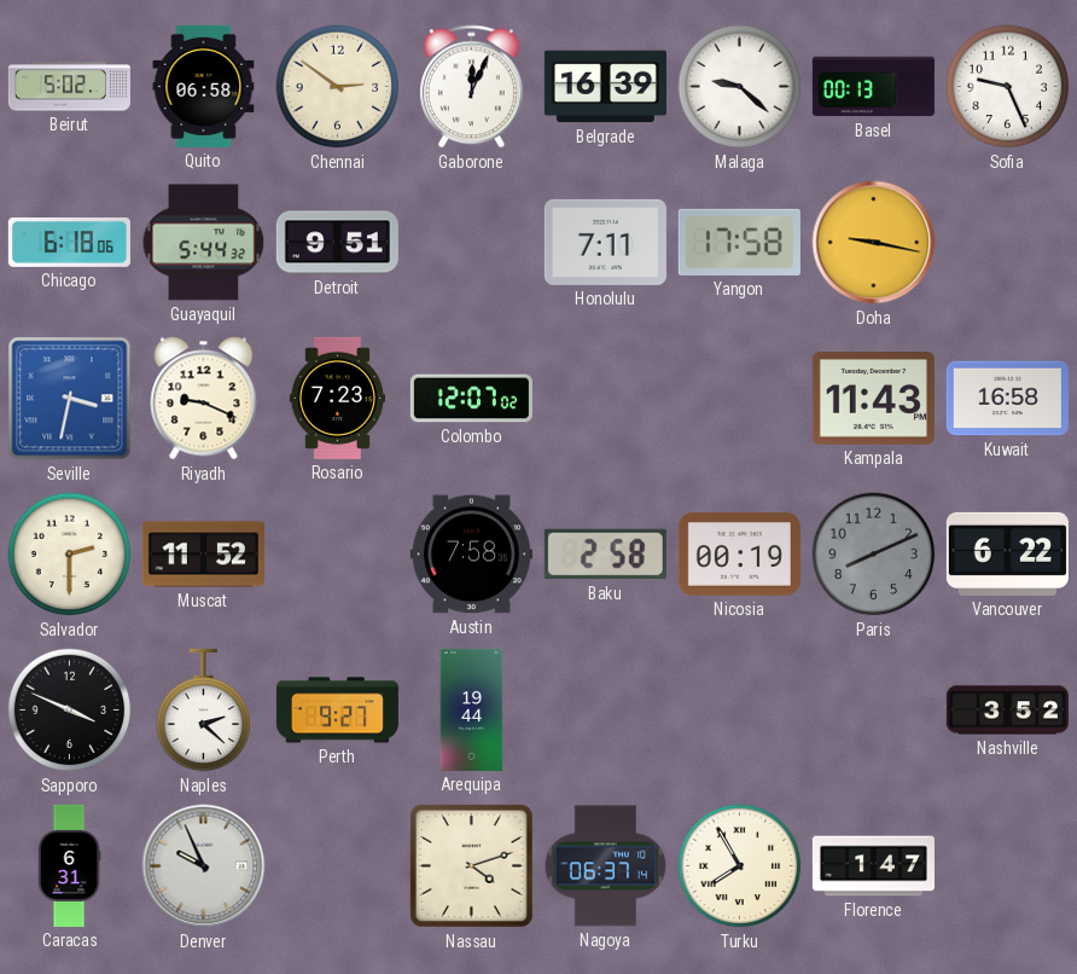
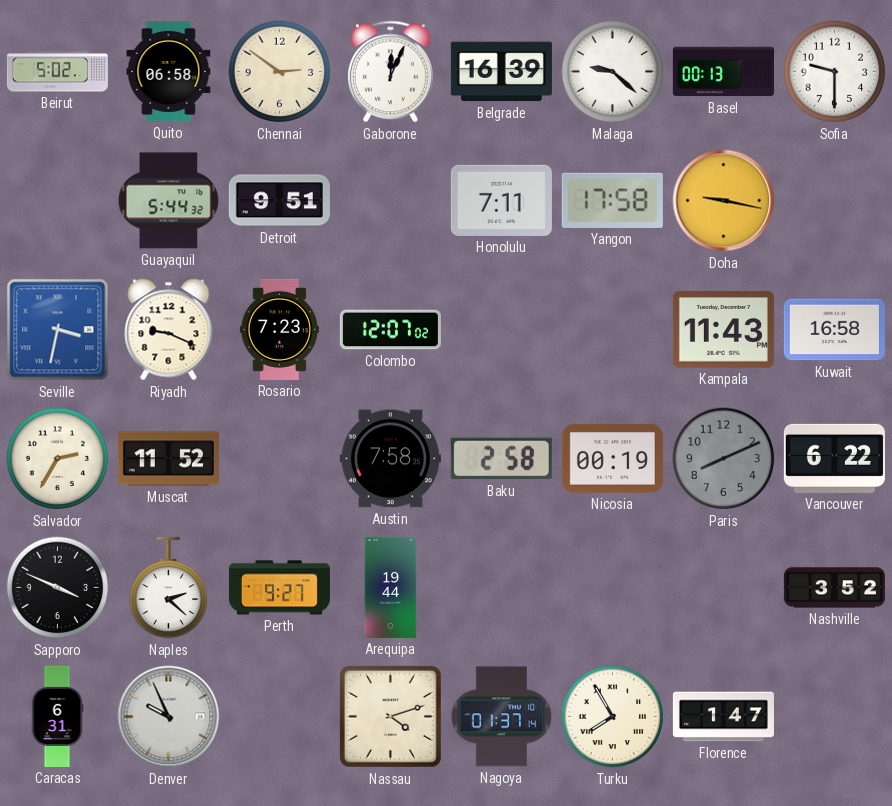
Sofia: 9:26 -> 9:30 (835, 72)
Chicago: 6:18 -> none (69, 242)
Salvador: 2:30 -> 2:35 (58, 459)
Nagoya: 06:37 -> 01:37 (502, 717)
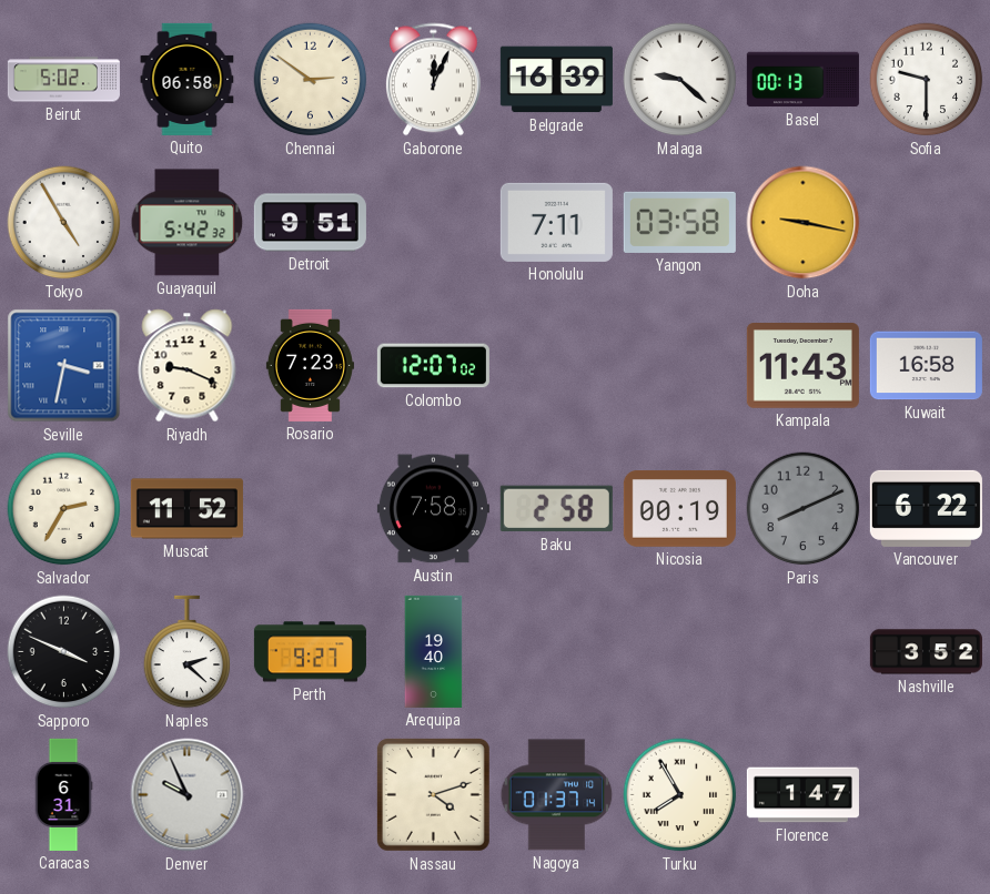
Tokyo: none -> 4:55 (64, 223)
Guayaquil: 5:44 -> 5:42 (188, 223)
Yangon: 17:58 -> 03:58 (679, 222)
Arequipa: 19:44 -> 19:40 (434, 651)
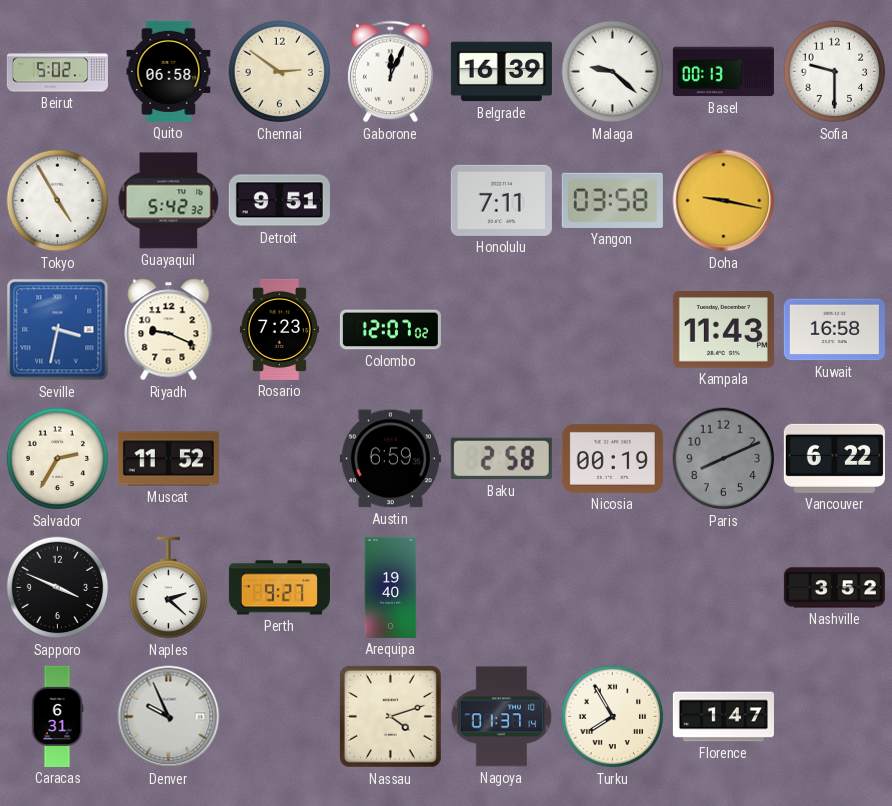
Austin: 7:58 -> 6:59 (390, 459)
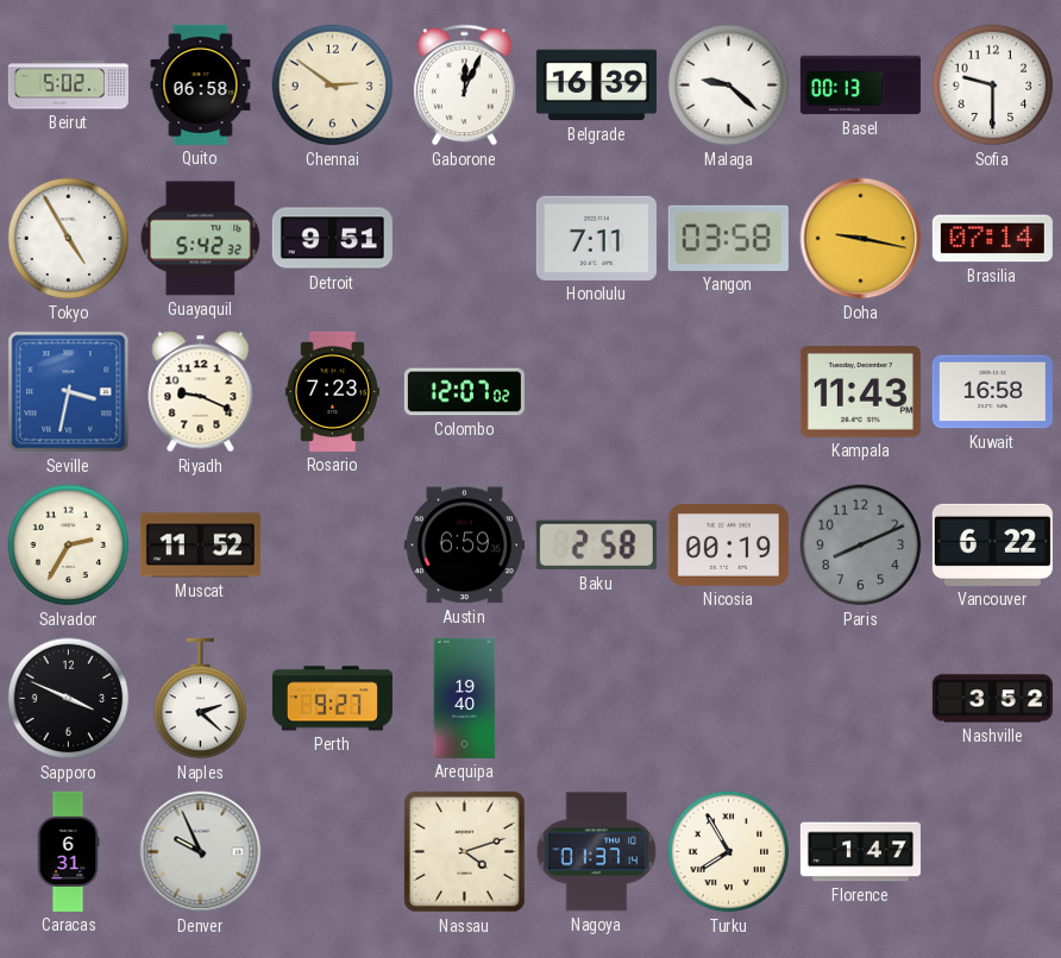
Brasilia: none -> 07:14 (992, 239)
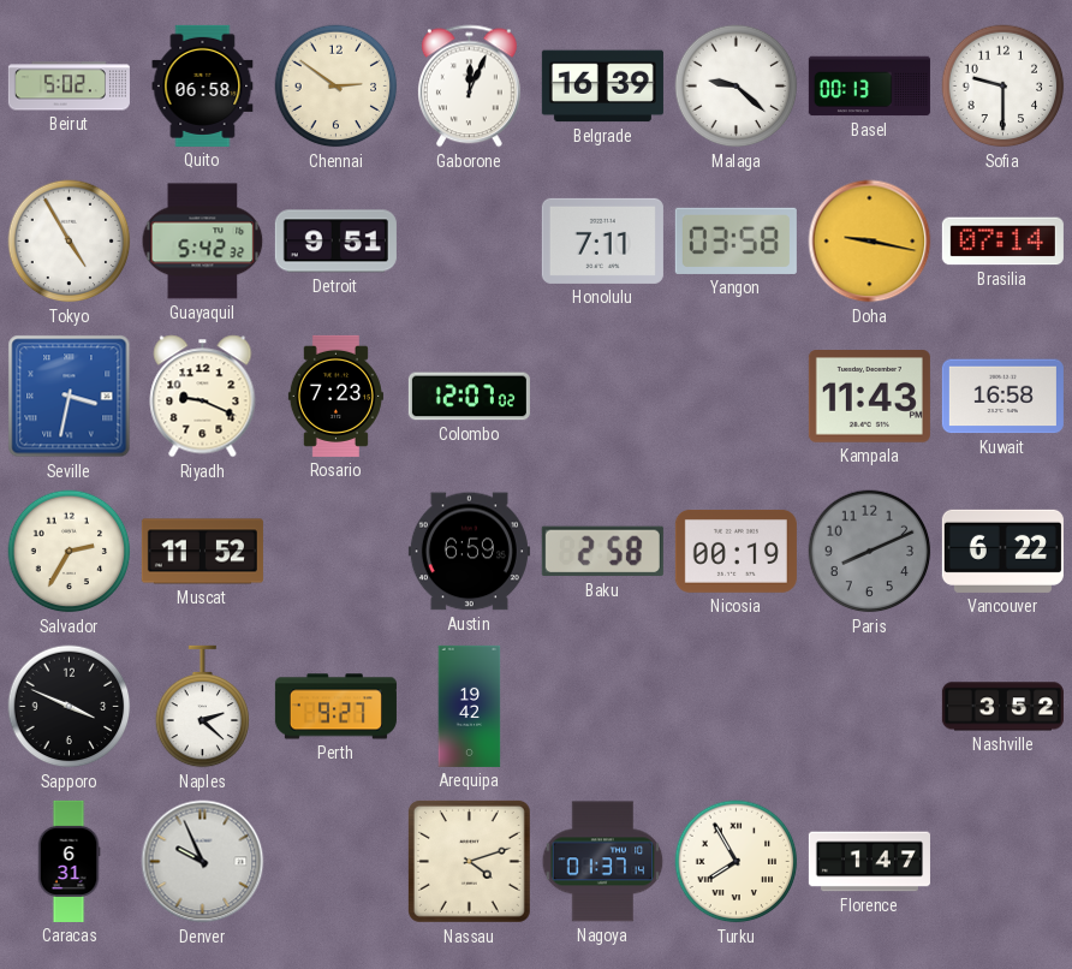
Arequipa: 19:40 -> 19:42 (470, 706)
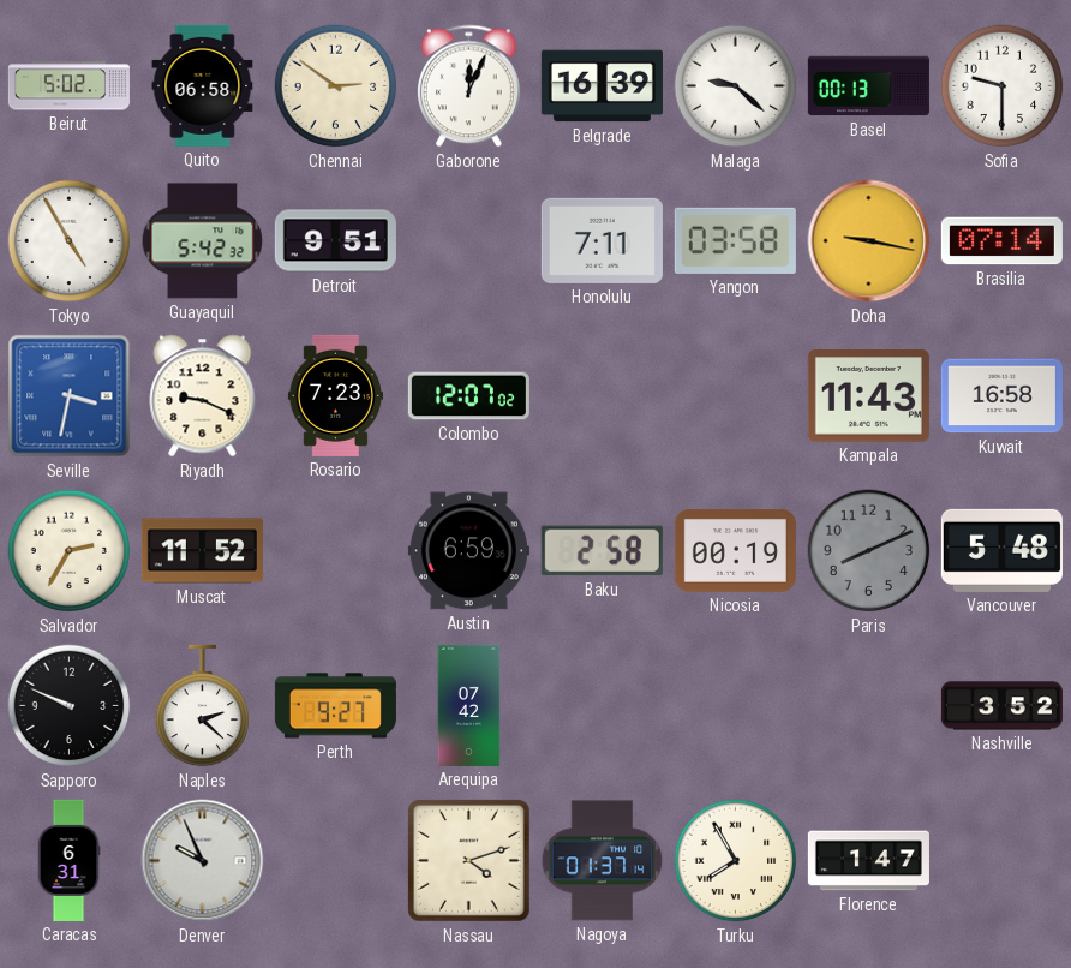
Vancouver: 6:22 -> 5:48 (1001, 550)
Sapporo: 3:49 -> 9:49 (70, 706)
Arequipa: 19:42 -> 07:42 (469, 705)
